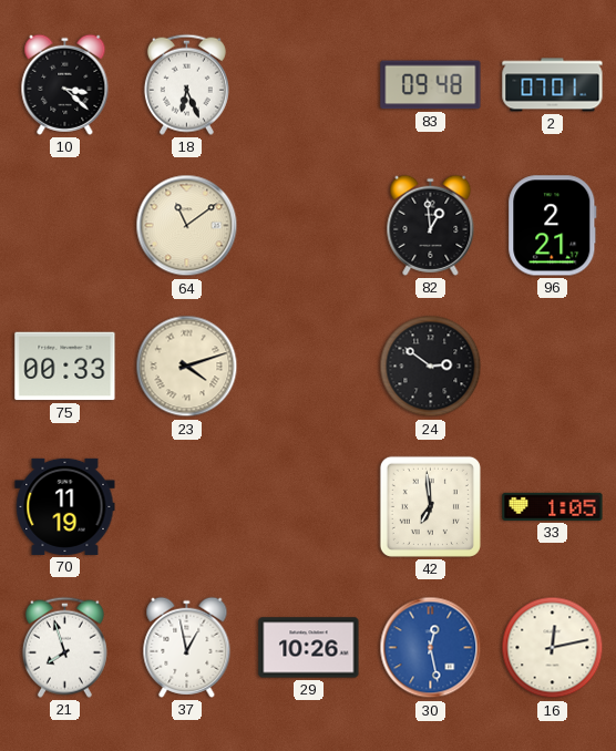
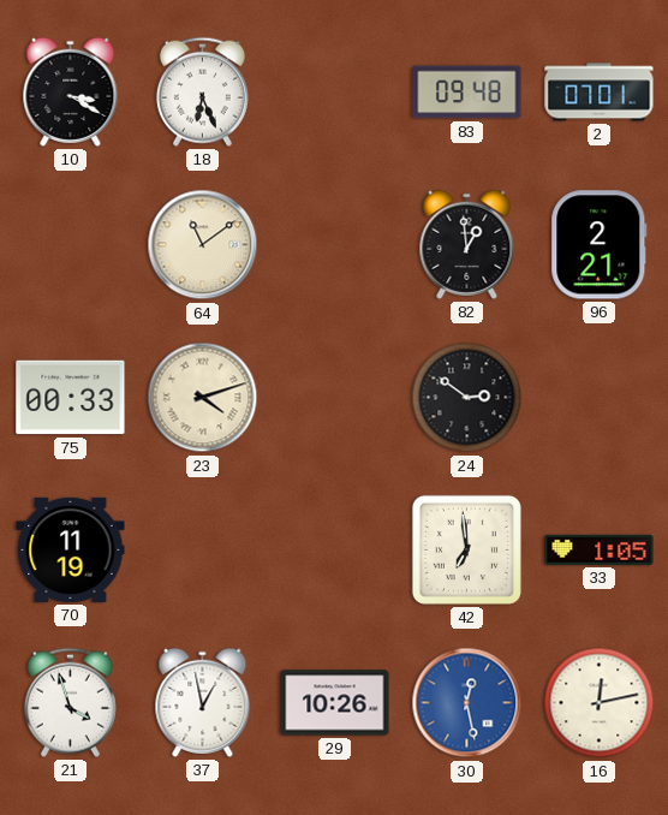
10: 3:22 -> 3:20 (71, 91)
21: 7:57 -> 3:57 (70, 702)
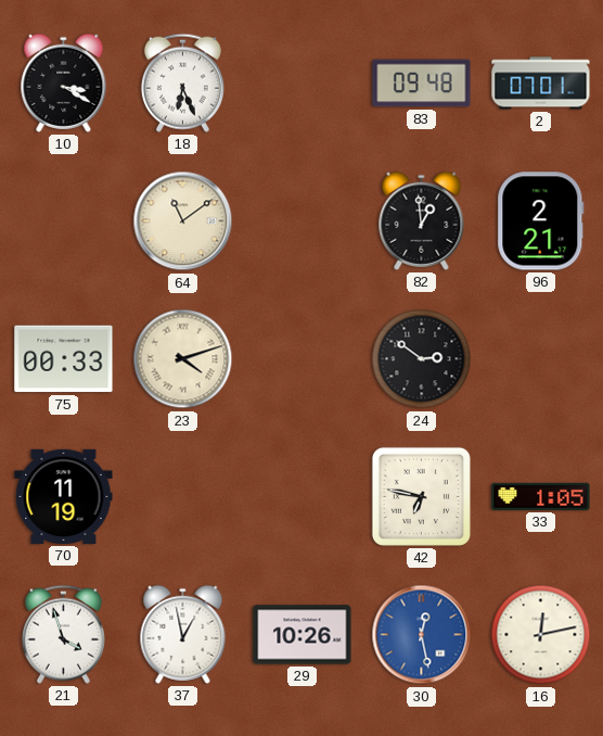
42: 6:59 -> 6:47 (421, 496)
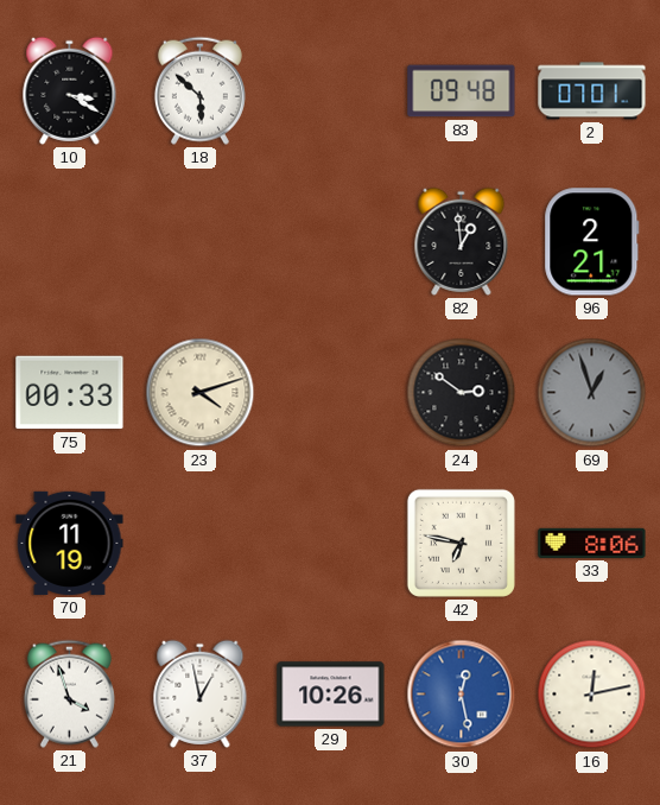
18: 6:26 -> 5:52 (199, 90)
64: 11:09 -> none (183, 221)
69: none -> 12:57 (592, 393)
33: 1:05 -> 8:06 (592, 543)
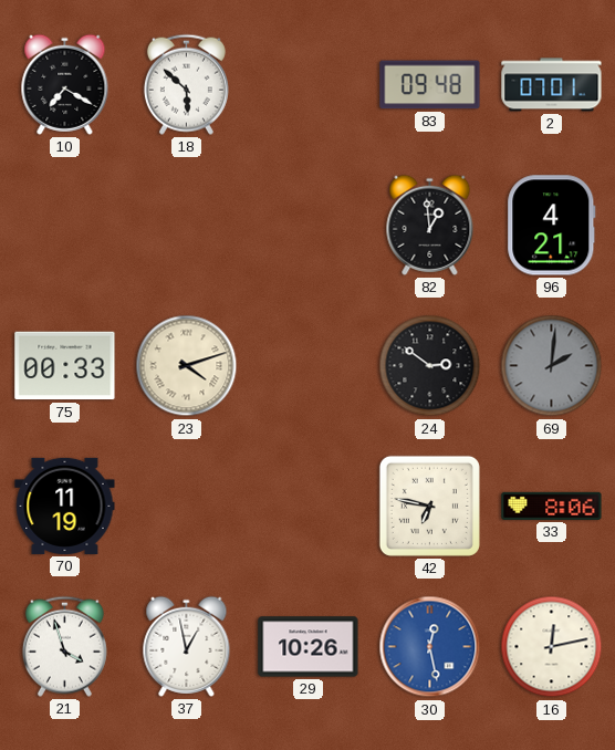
10: 3:20 -> 7:20 (65, 84)
96: 2:21 -> 4:21 (552, 226)
69: 12:57 -> 2:01 (552, 366)
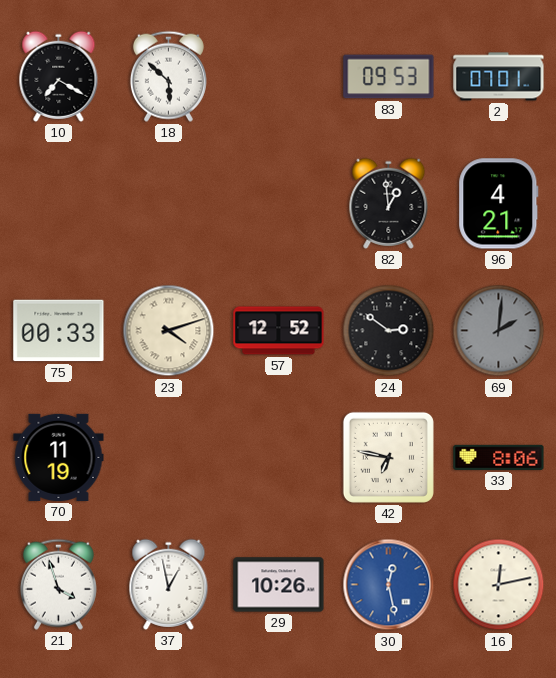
83: 09:48 -> 09:53 (389, 77)
57: none -> 12:52 (279, 331)
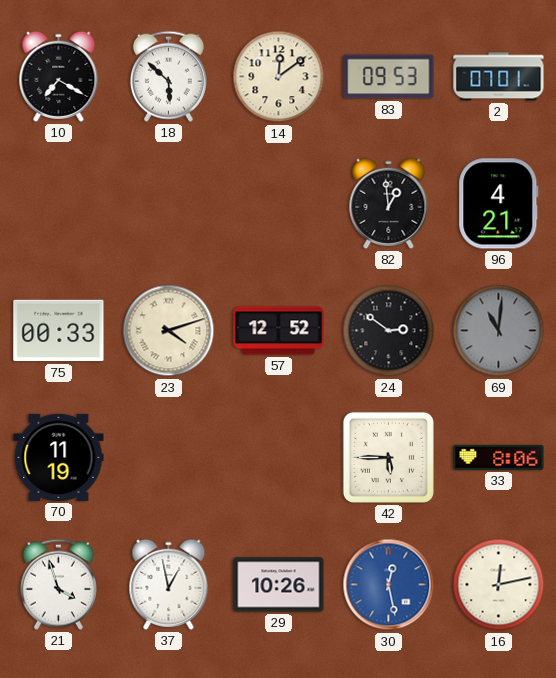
14: none -> 12:09 (279, 77)
69: 2:01 -> 11:01 (499, 331)
42: 6:47 -> 5:45 (388, 457)
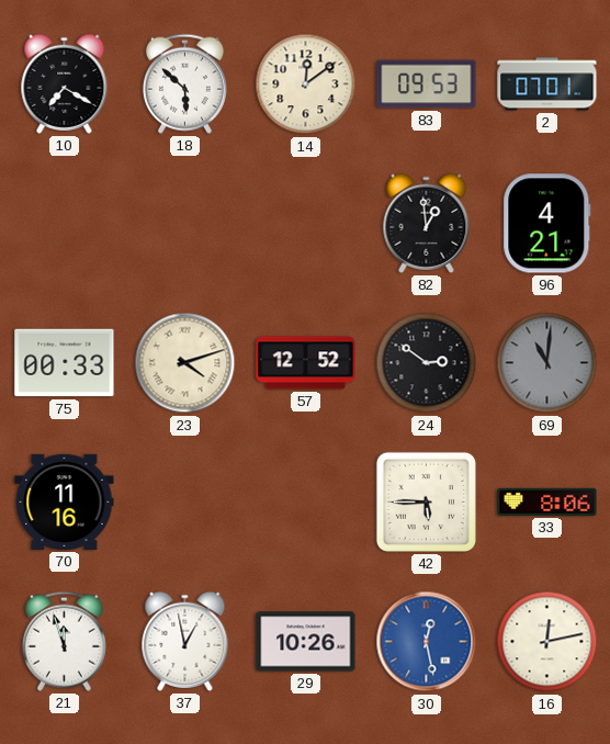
70: 11:19 -> 11:16 (65, 501)
21: 3:57 -> 11:57 (64, 641)
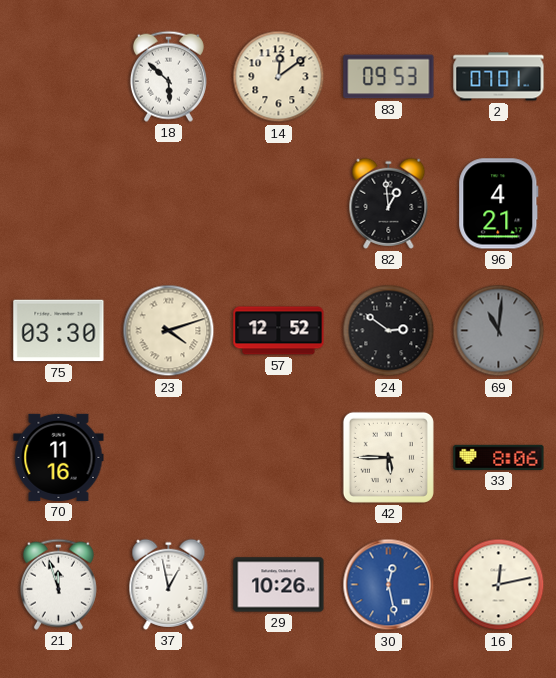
10: 7:20 -> none (65, 83)
75: 00:33 -> 03:30 (59, 331)
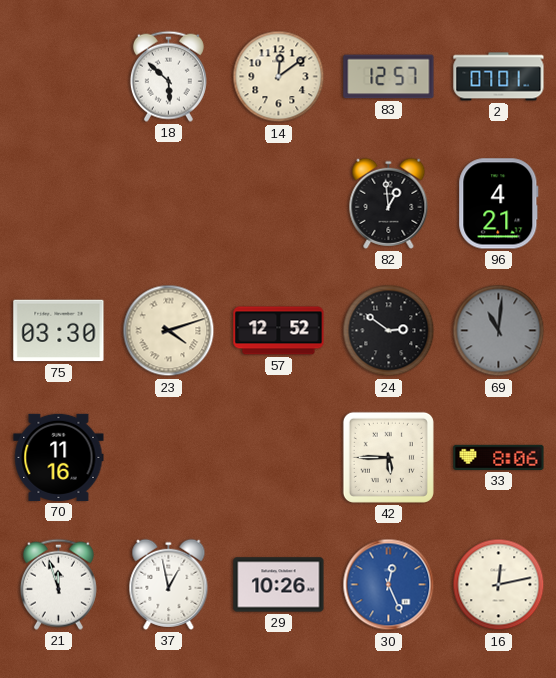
83: 09:53 -> 12:57 (389, 77)
30: 12:28 -> 12:26 (389, 585)
